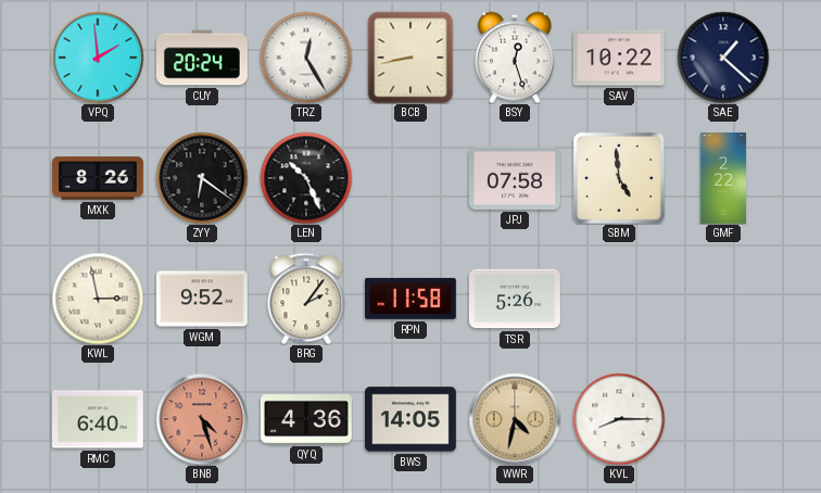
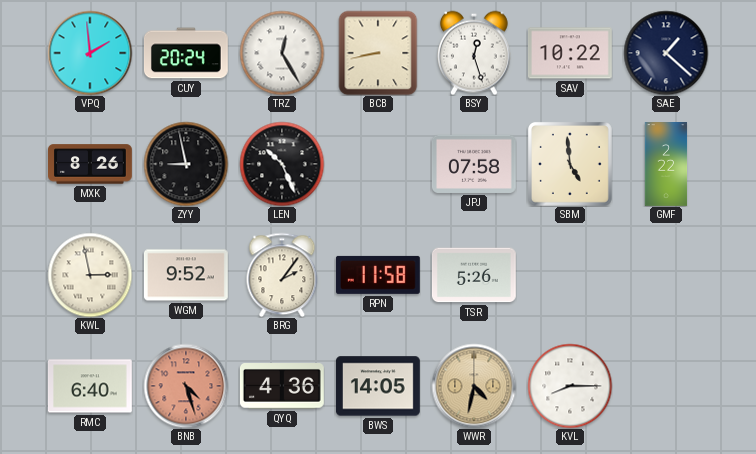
ZYY: 6:21 -> 8:58 (186, 164)
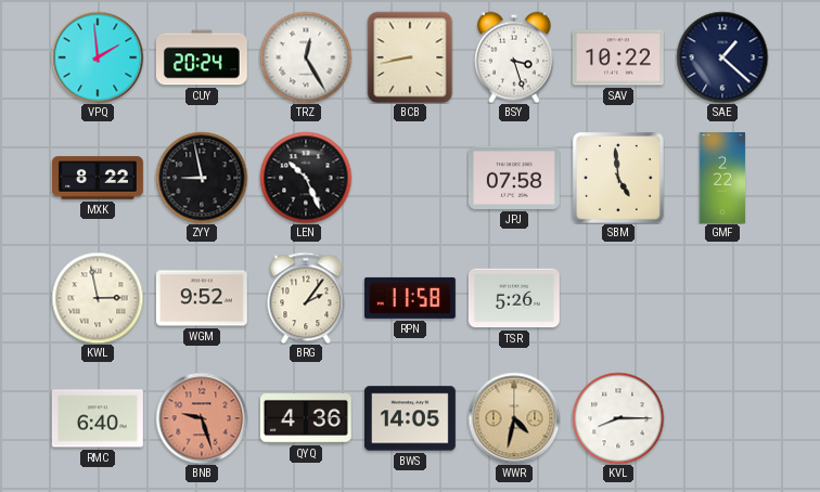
BSY: 12:27 -> 3:27 (514, 57)
MXK: 8:26 -> 8:22 (99, 178)
BNB: 4:27 -> 9:27 (202, 418)
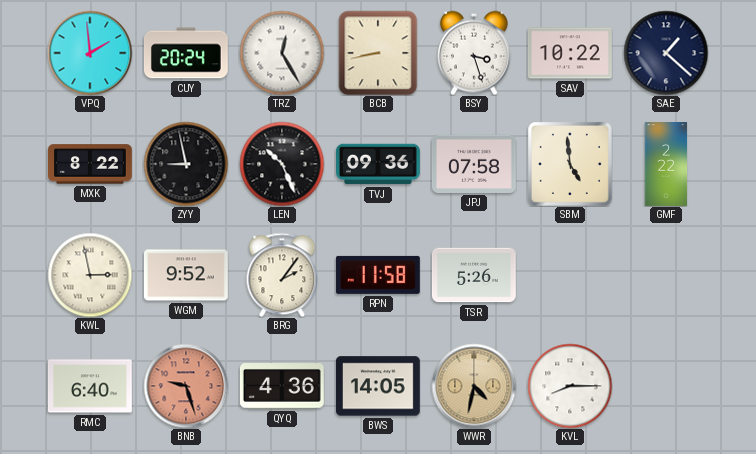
TVJ: none -> 09:36 (379, 164)
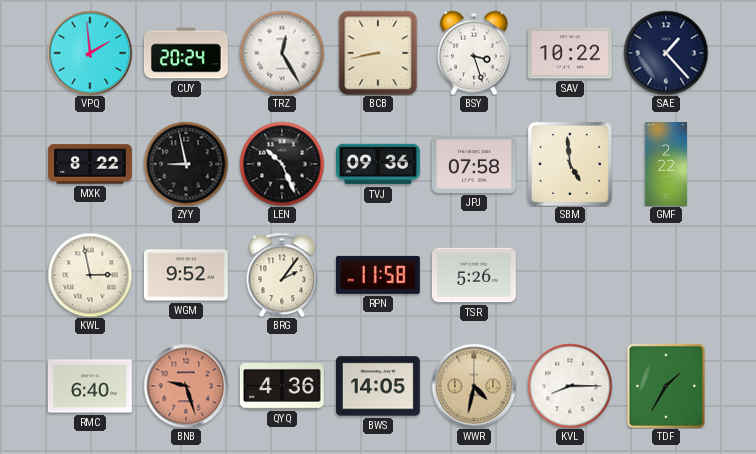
SAE: 1:22 -> 1:23 (666, 53)
TDF: none -> 1:35 (665, 385)
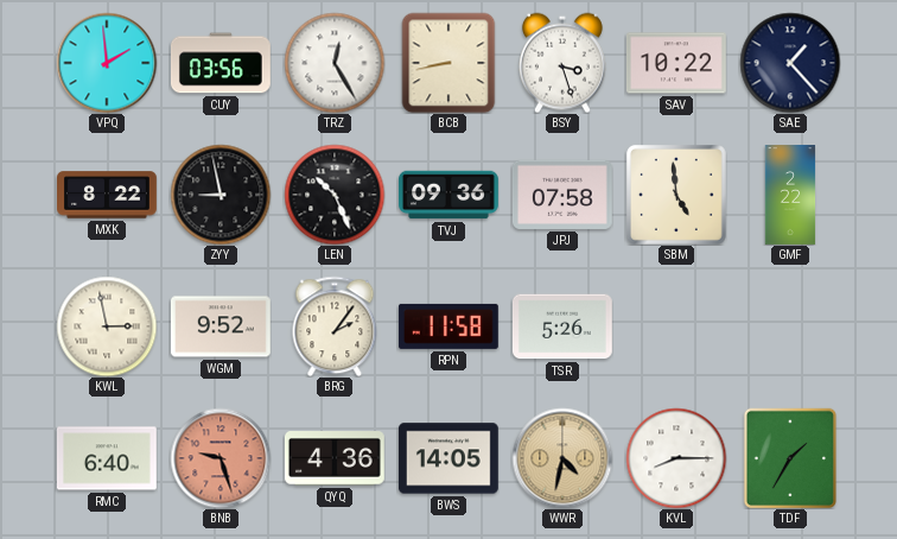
CUY: 20:24 -> 03:56 (221, 63)
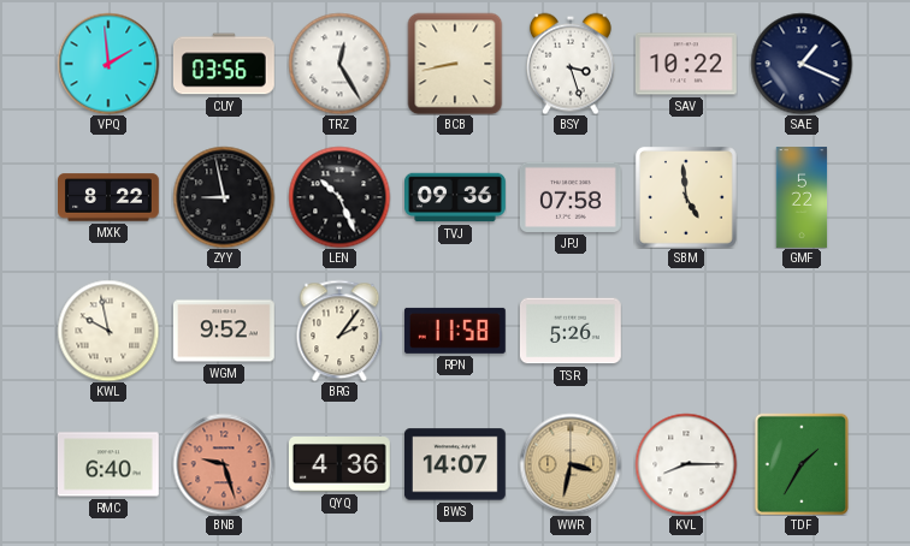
SAE: 1:23 -> 1:19 (802, 64)
GMF: 2:22 -> 5:22 (802, 198)
KWL: 2:58 -> 9:58 (108, 331)
BWS: 14:05 -> 14:07 (455, 464)
WWR: 4:32 -> 3:32 (571, 464)
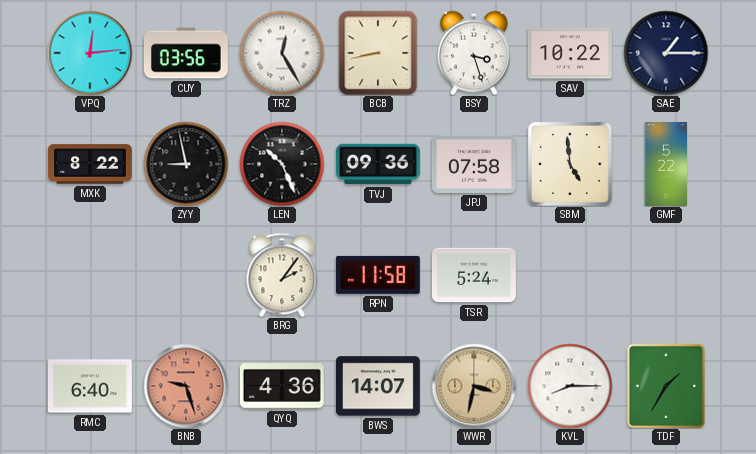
VPQ: 1:59 -> 12:14 (90, 53)
SAE: 1:19 -> 1:15 (666, 53)
KWL: 9:58 -> none (108, 331)
WGM: 9:52 -> none (224, 331)
TSR: 5:26 -> 5:24 (474, 275)
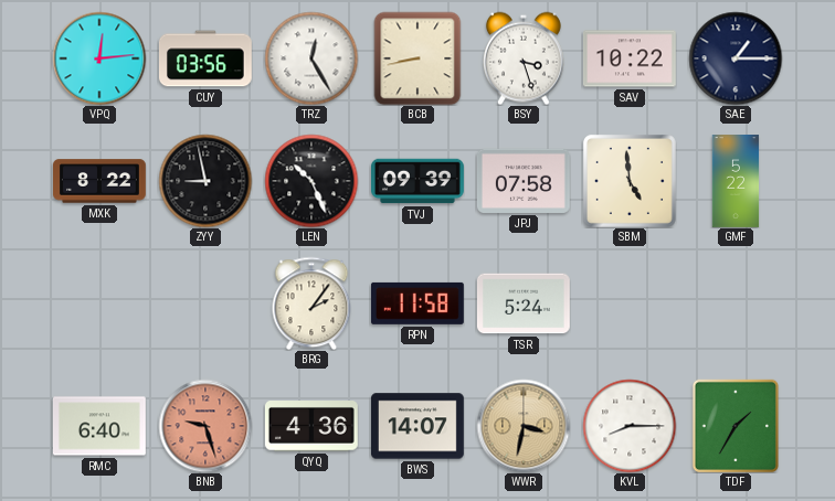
TVJ: 09:36 -> 09:39 (419, 181)
